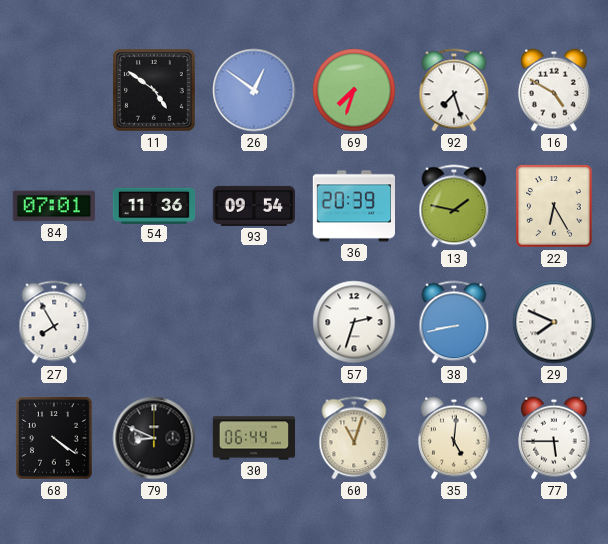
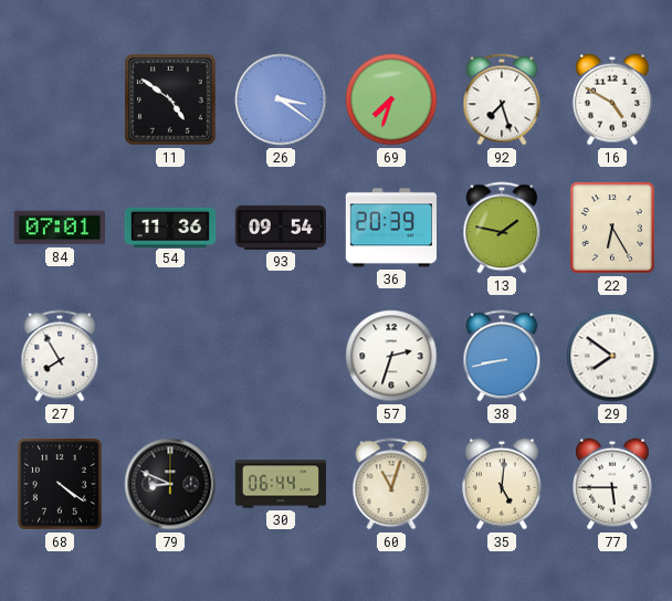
26: 12:51 -> 3:21 (281, 99)
29: 7:49 -> 7:51 (612, 356)
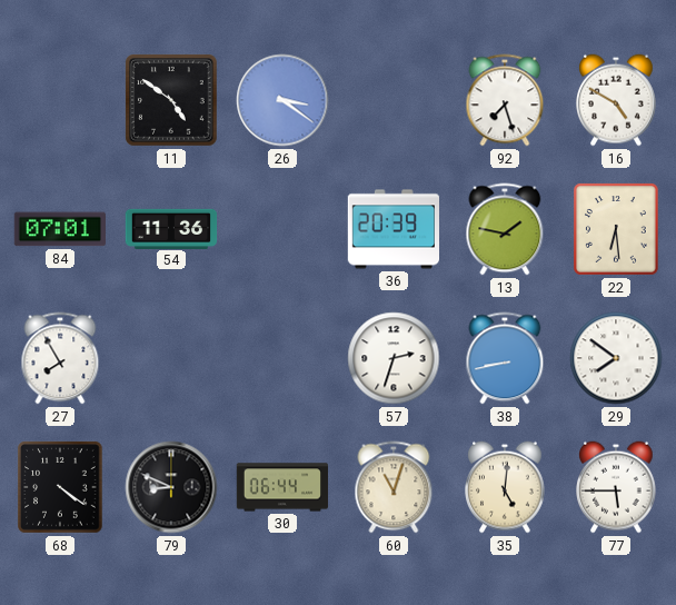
69: 7:33 -> none (391, 99)
93: 09:54 -> none (281, 228)
22: 6:25 -> 6:29 (616, 229)
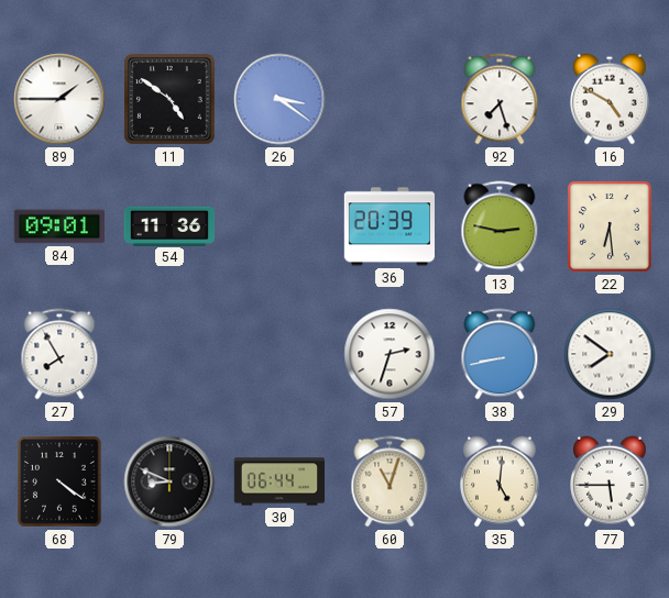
89: none -> 1:45 (59, 99)
84: 07:01 -> 09:01 (58, 226)
13: 1:47 -> 2:47 (500, 226)
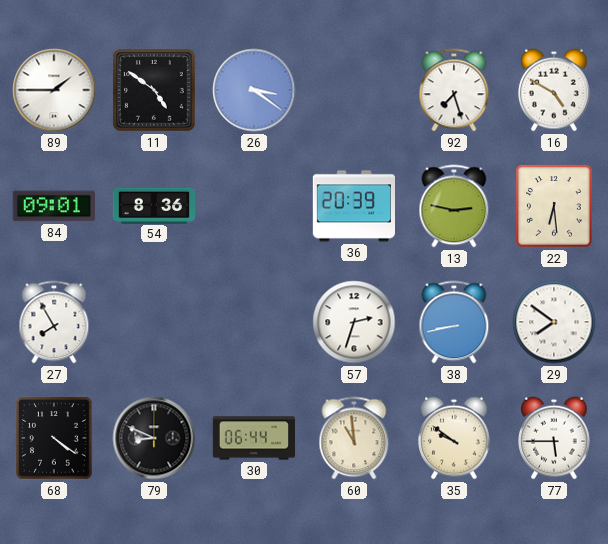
54: 11:36 -> 8:36 (154, 205)
60: 11:03 -> 10:59 (354, 438)
35: 5:01 -> 9:51 (455, 438)
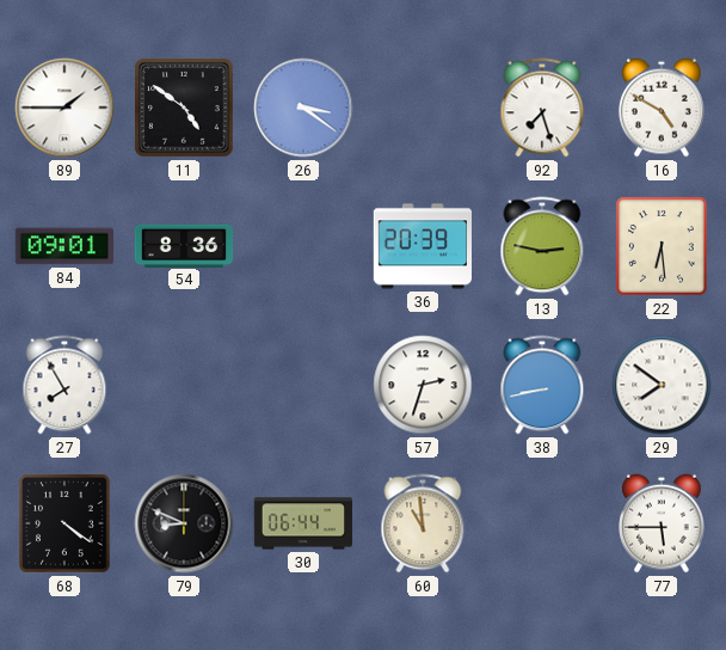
35: 9:51 -> none (455, 438)
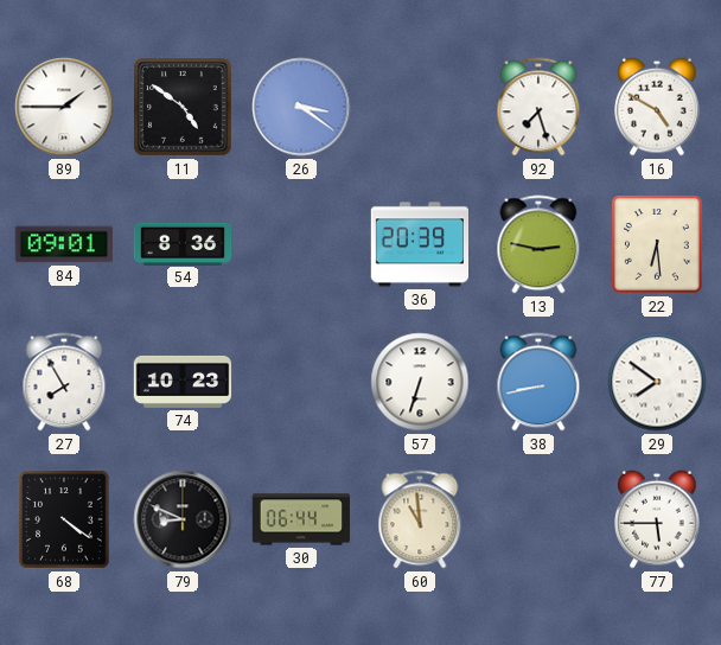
74: none -> 10:23 (183, 382)
57: 2:33 -> 6:33 (420, 382)
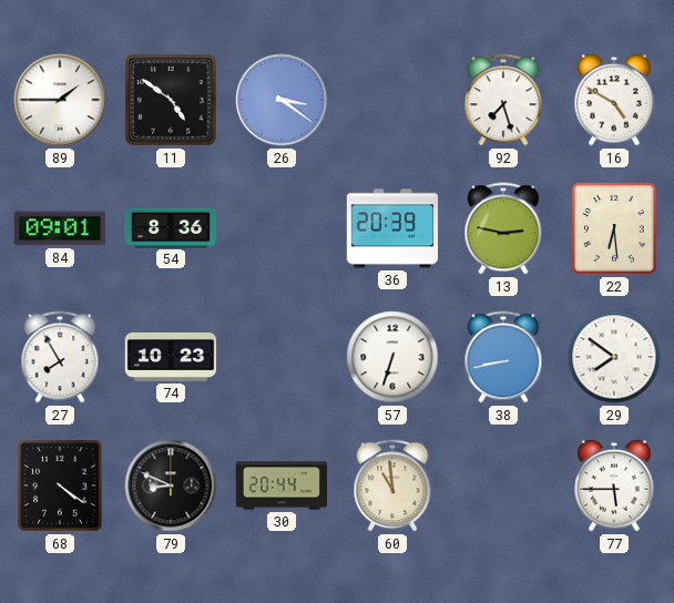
30: 06:44 -> 20:44 (282, 486)
